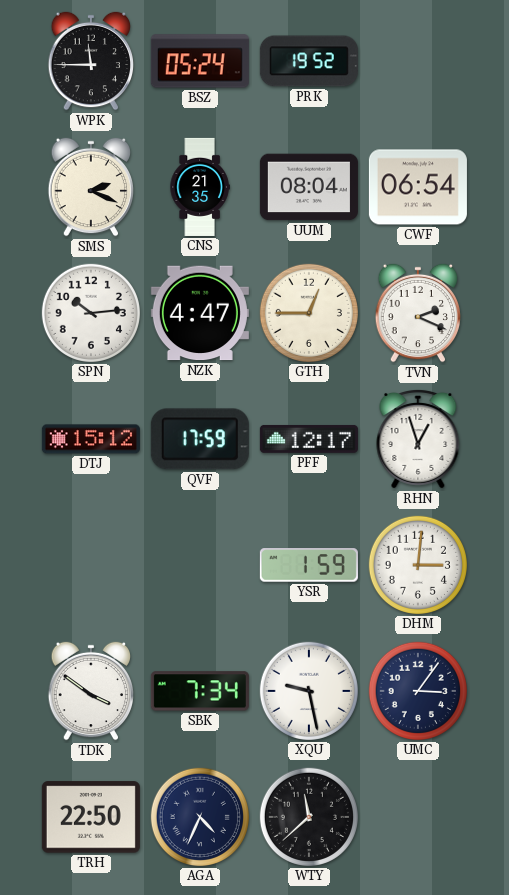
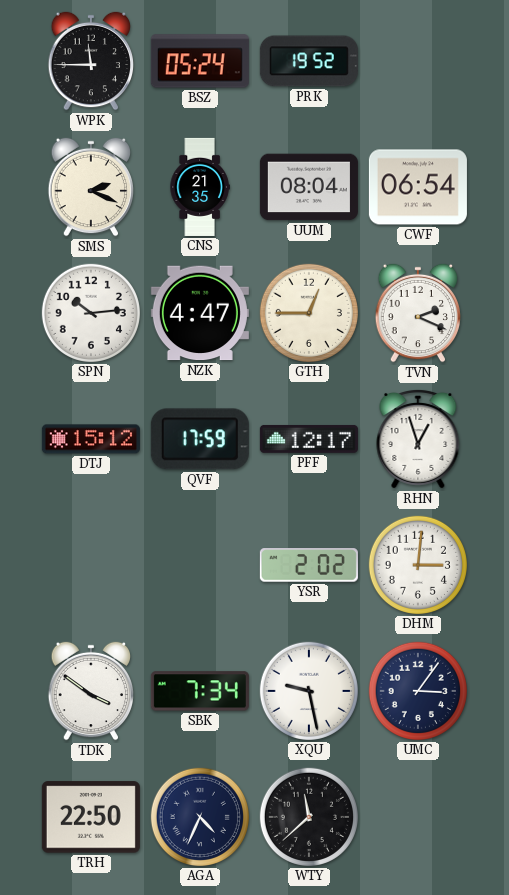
YSR: 1:59 -> 2:02 (309, 565)
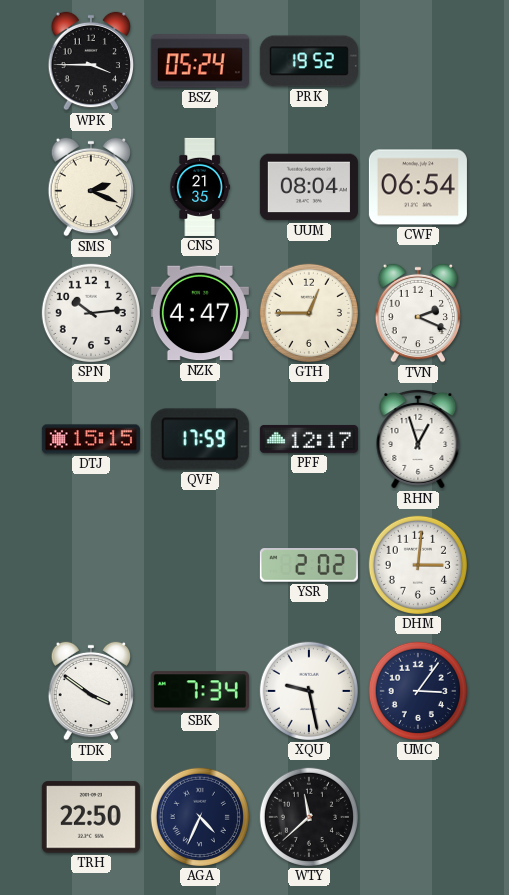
WPK: 11:45 -> 3:45 (90, 61)
DTJ: 15:12 -> 15:15 (91, 439)
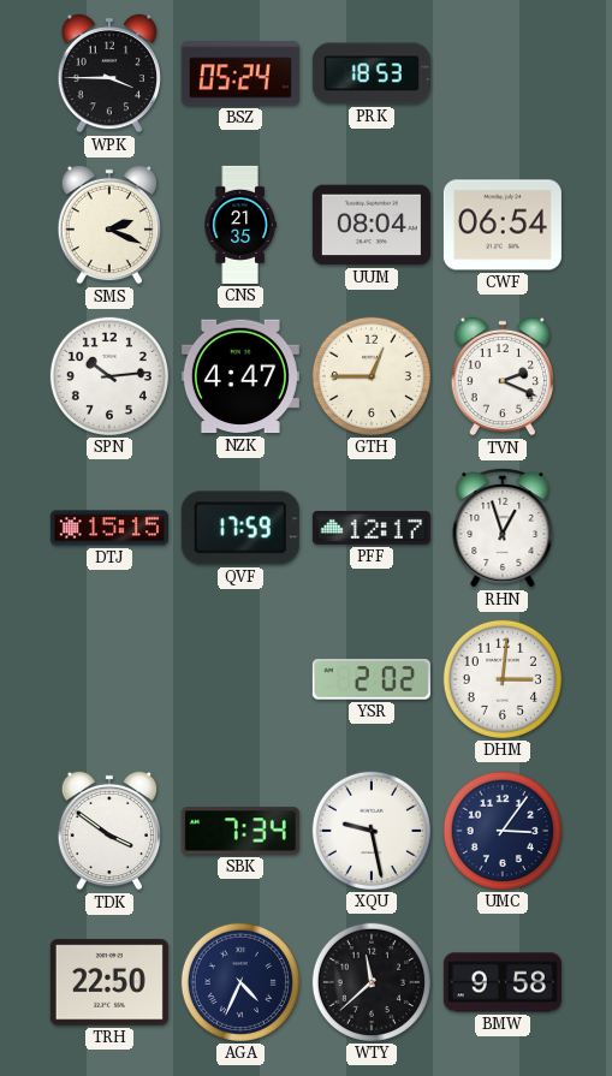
PRK: 19:52 -> 18:53 (372, 73)
BMW: none -> 9:58 (503, 982)
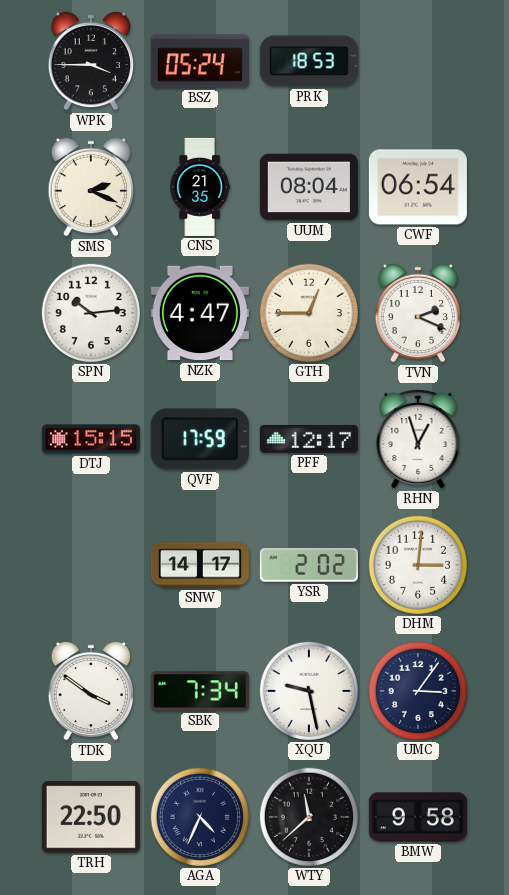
SNW: none -> 14:17 (200, 565)
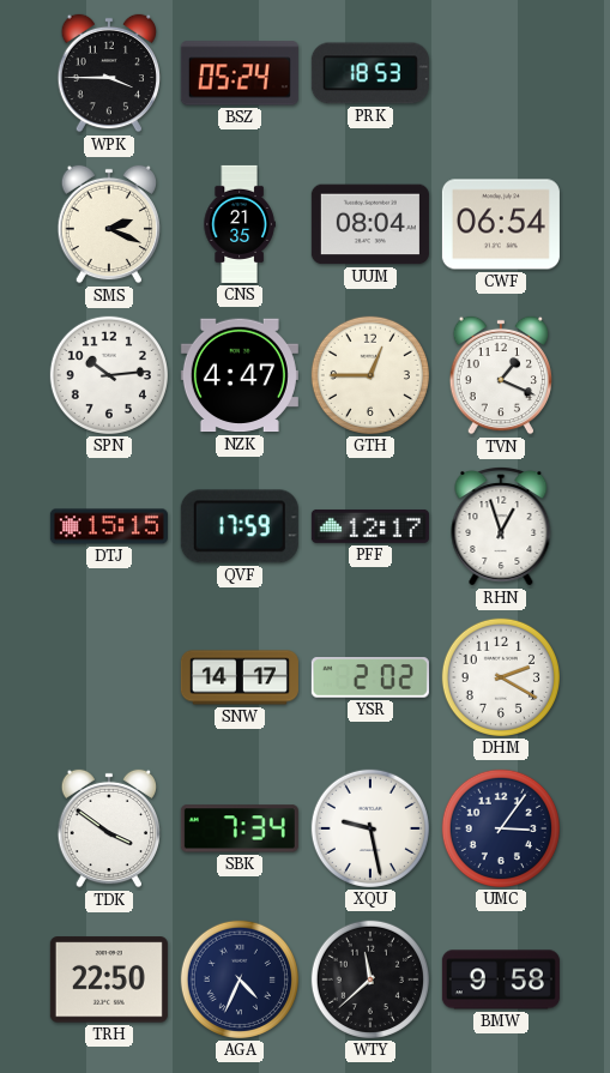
TVN: 2:19 -> 1:19 (500, 375)
DHM: 3:01 -> 2:20 (501, 677)
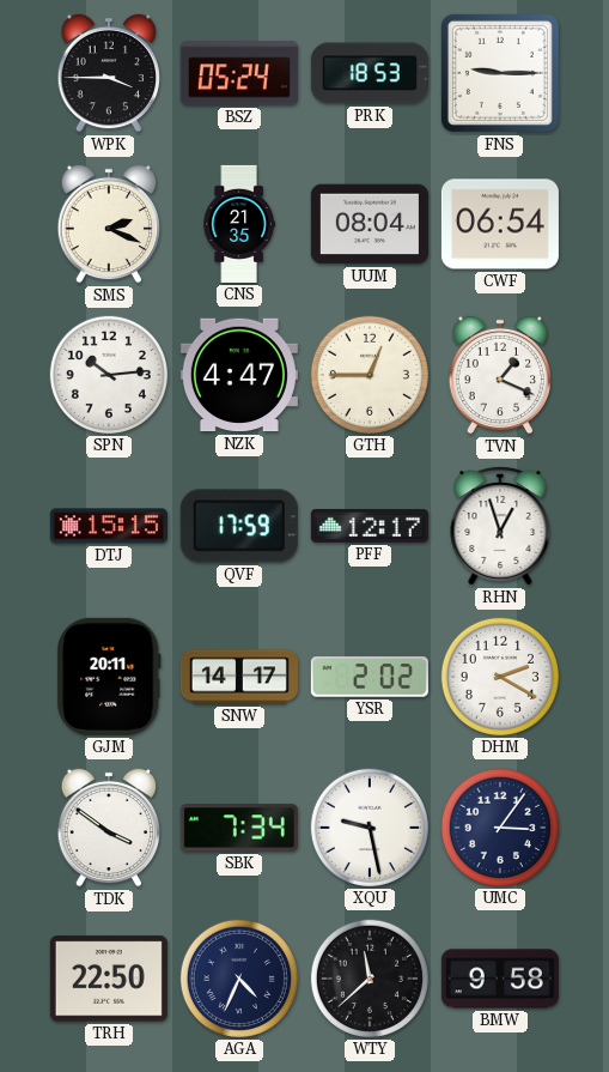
FNS: none -> 9:15 (500, 73)
GJM: none -> 20:11 (109, 677)
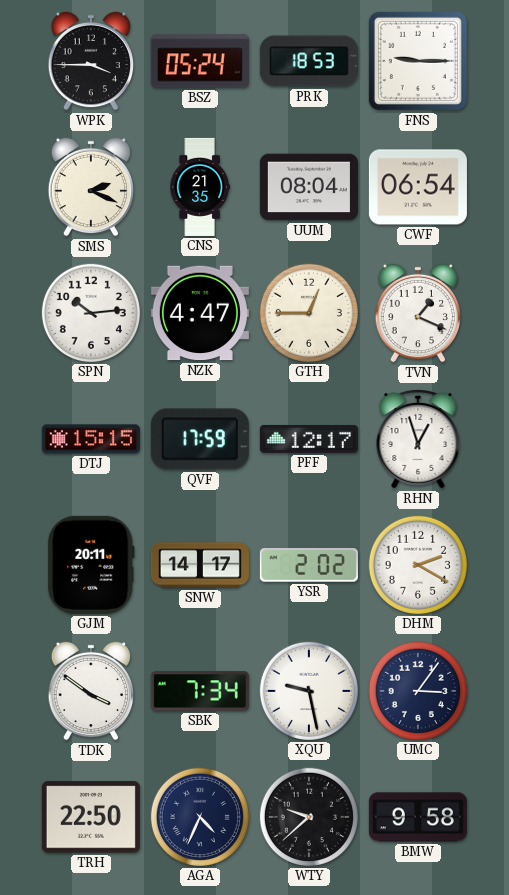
WTY: 11:38 -> 9:38 (309, 817)
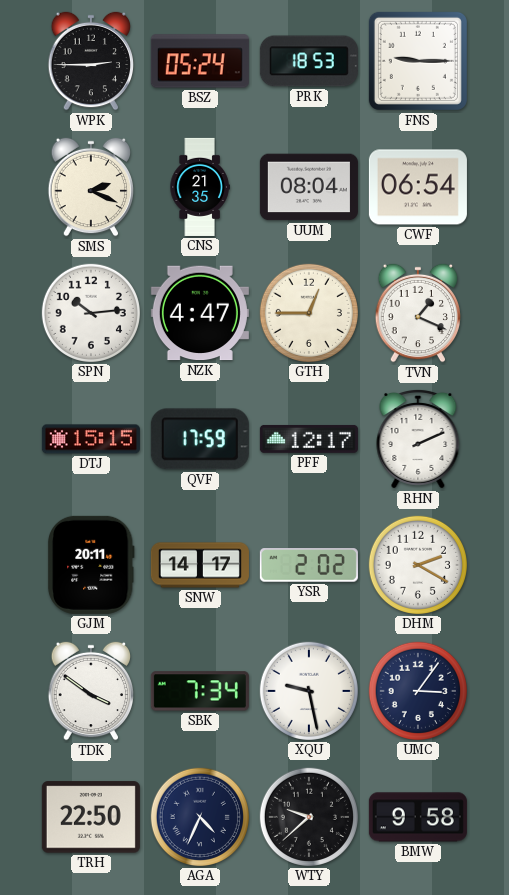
WPK: 3:45 -> 2:45 (90, 61)
RHN: 12:57 -> 2:11 (418, 439)
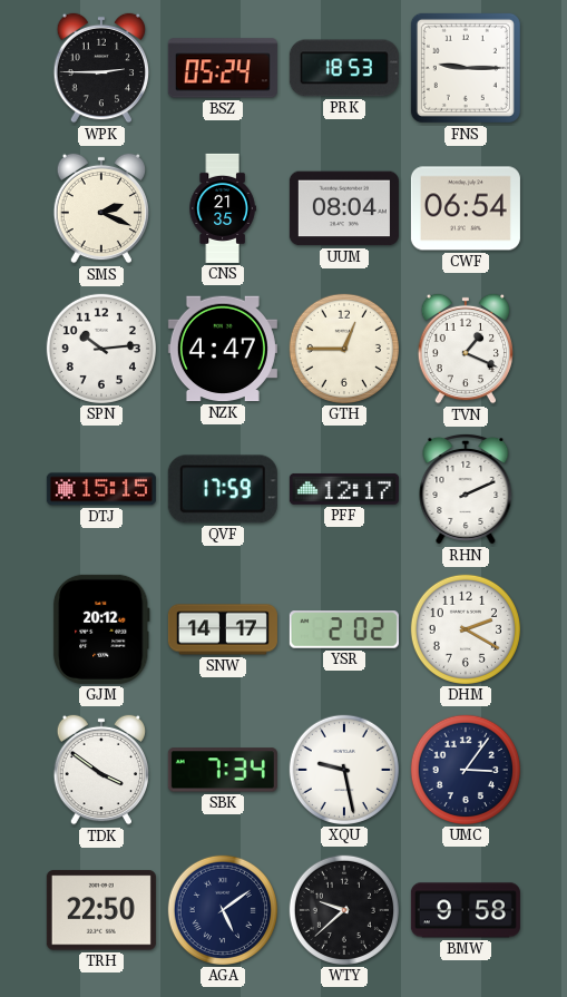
GJM: 20:11 -> 20:12 (101, 629)
AGA: 4:34 -> 5:09 (223, 910)
